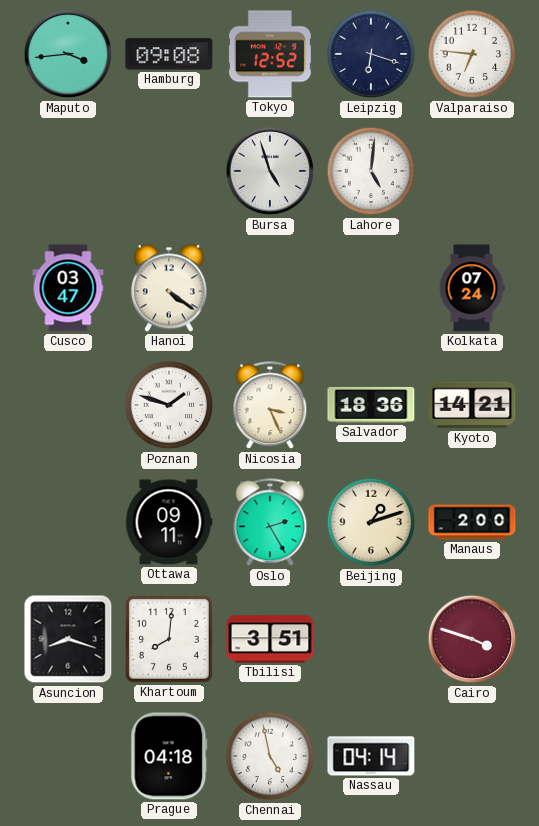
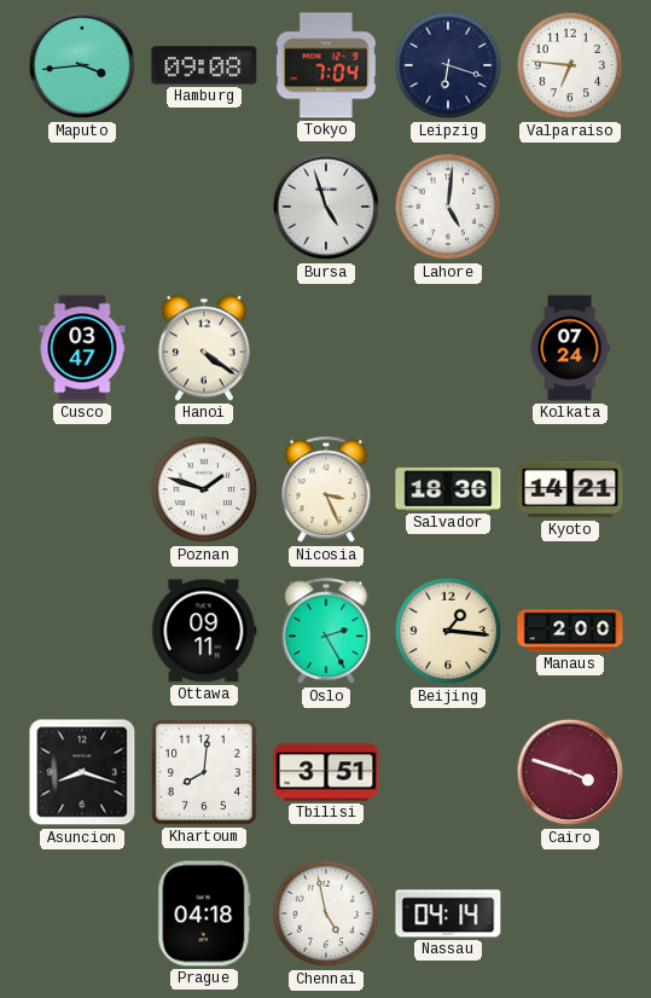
Tokyo: 12:52 -> 7:04 (326, 65)
Beijing: 1:12 -> 1:16 (448, 631)
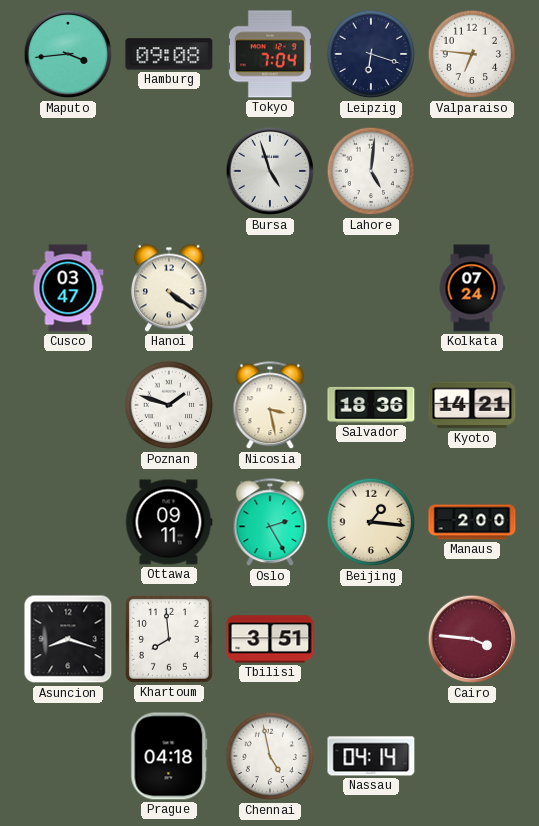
Nicosia: 3:26 -> 3:28 (270, 406)
Khartoum: 8:01 -> 7:59 (169, 639)
Cairo: 3:48 -> 3:46 (472, 639)
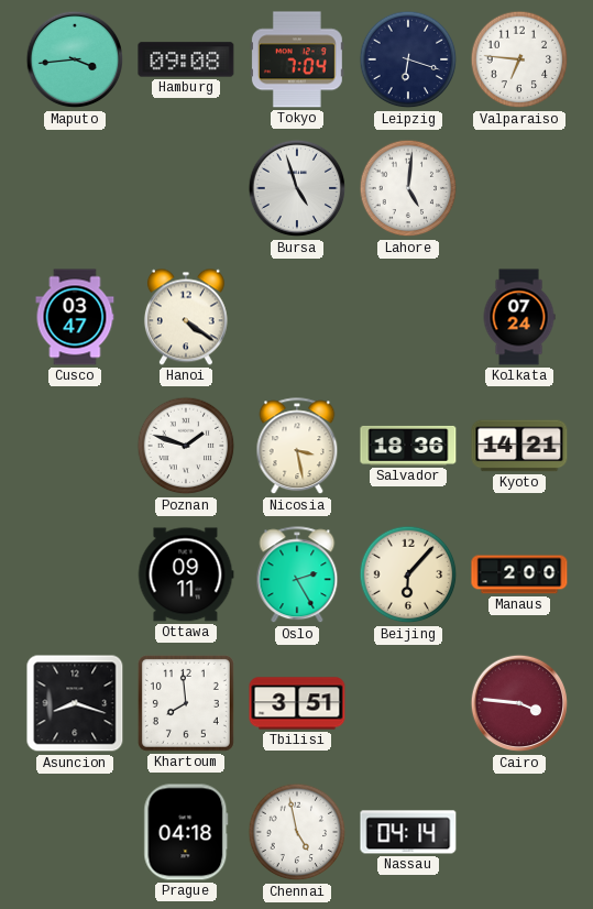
Beijing: 1:16 -> 6:07 (408, 574)
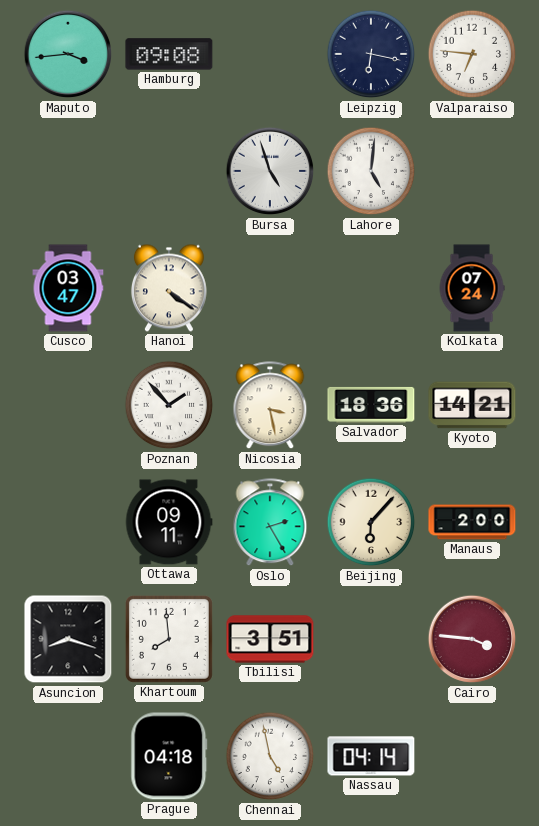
Tokyo: 7:04 -> none (297, 59)
Leipzig: 6:18 -> 6:17 (371, 54)
Poznan: 1:48 -> 1:53 (169, 405)
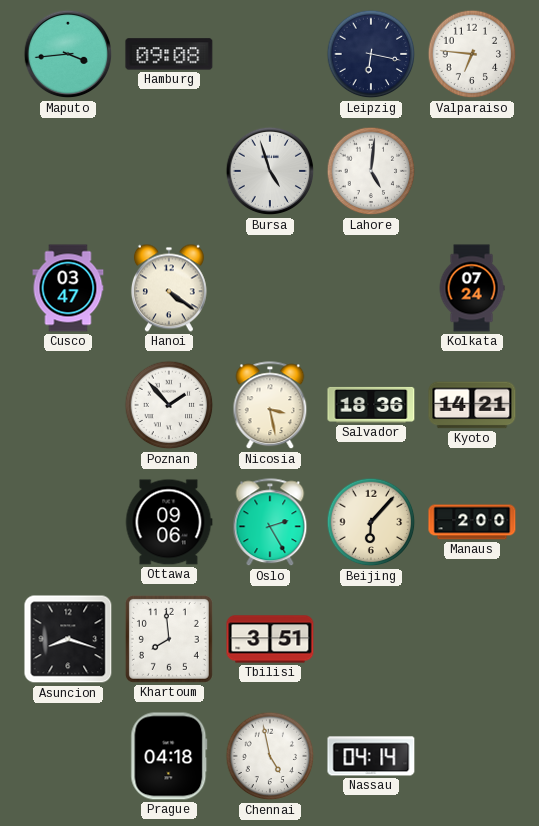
Ottawa: 09:11 -> 09:06 (169, 522)
Cairo: 3:46 -> none (472, 639)
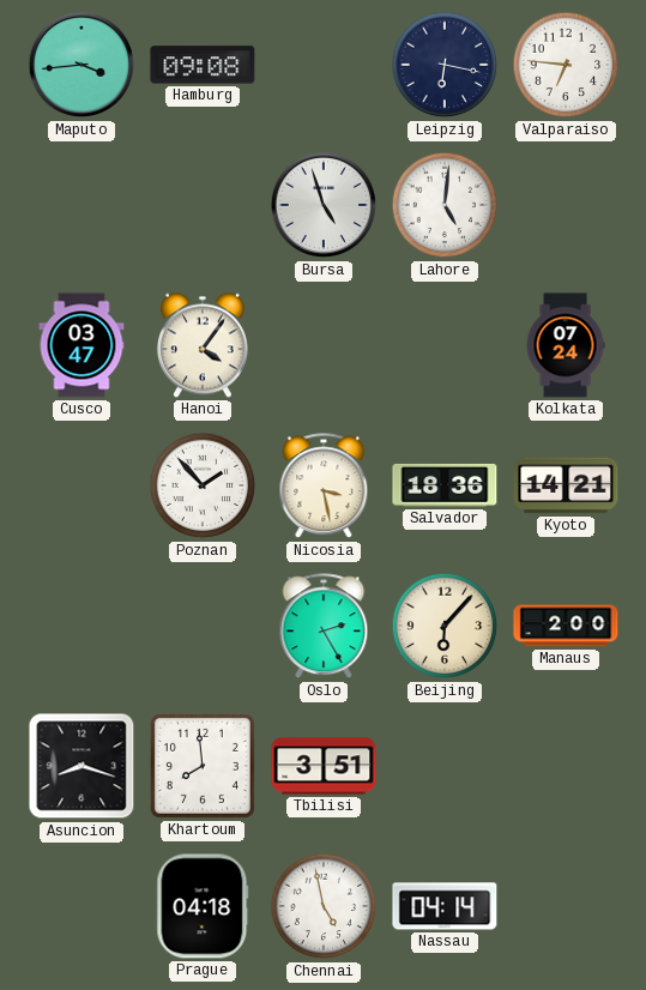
Hanoi: 4:21 -> 4:06 (203, 345)
Ottawa: 09:06 -> none (169, 522)
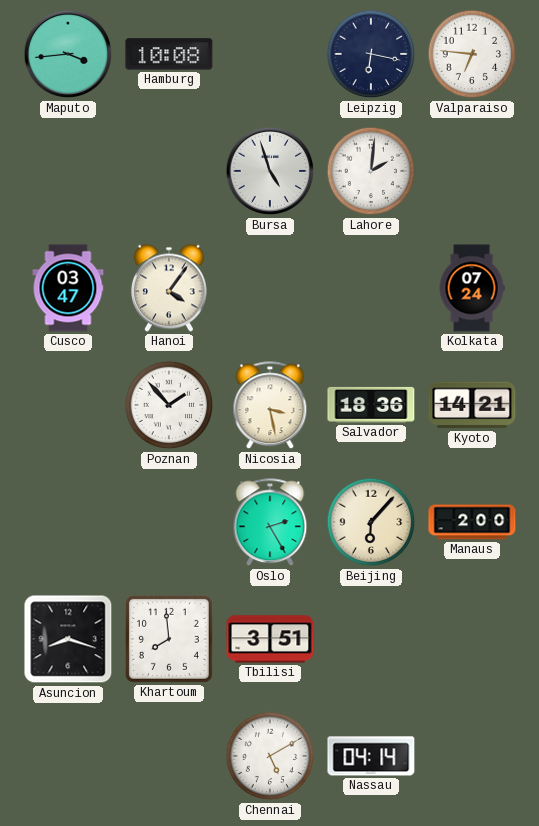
Hamburg: 09:08 -> 10:08 (169, 54)
Lahore: 5:01 -> 2:01 (371, 171)
Prague: 04:18 -> none (203, 906)
Chennai: 4:58 -> 5:10 (270, 756)
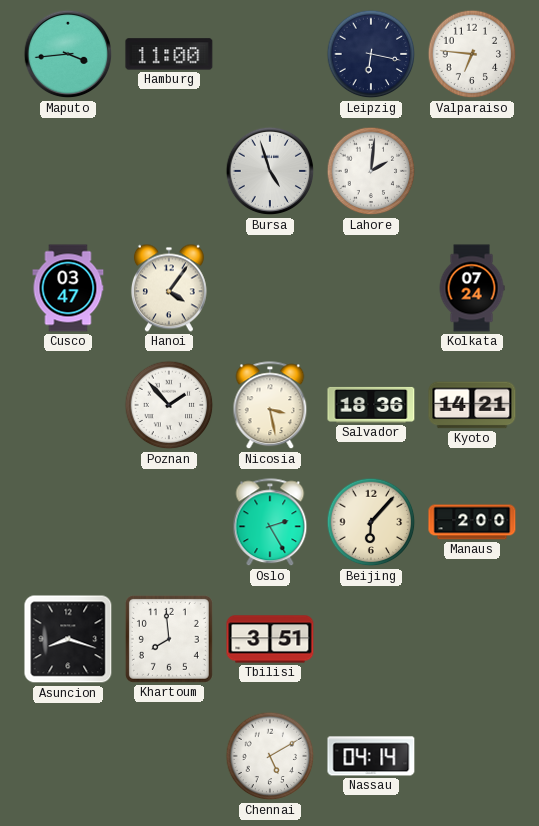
Hamburg: 10:08 -> 11:00 (169, 54)
